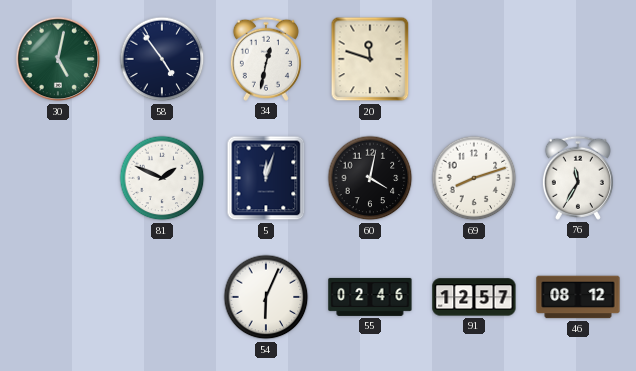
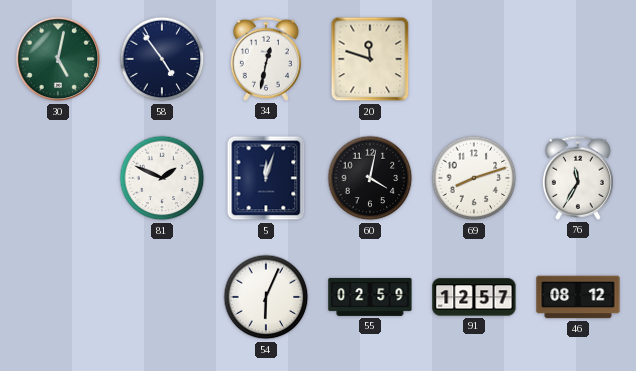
55: 02:46 -> 02:59 (370, 297)
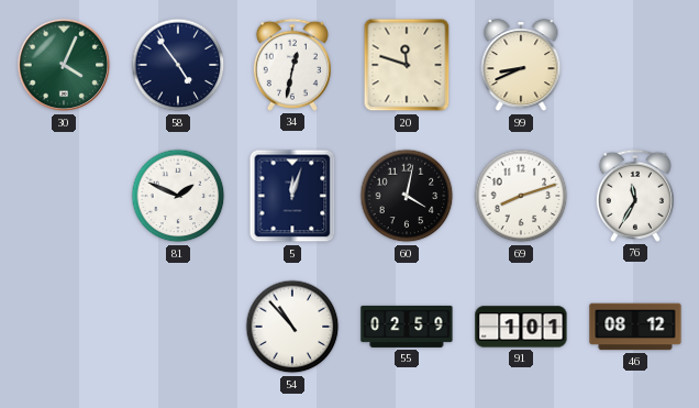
30: 5:02 -> 4:04 (64, 65)
99: none -> 8:41 (521, 66)
54: 6:04 -> 10:53 (292, 327)
91: 12:57 -> 1:01 (521, 327)
